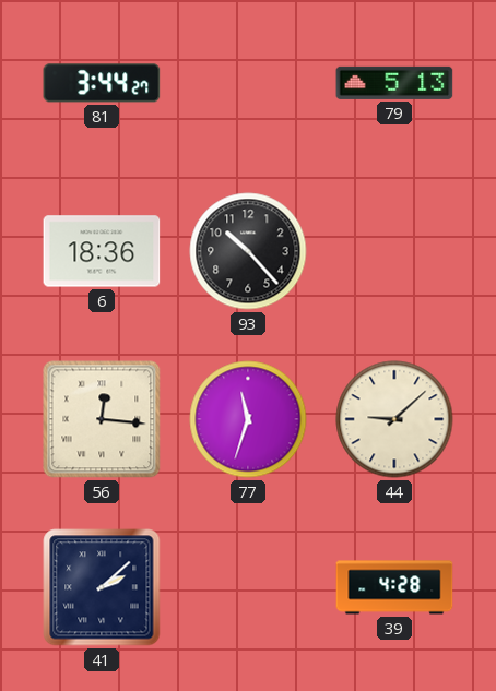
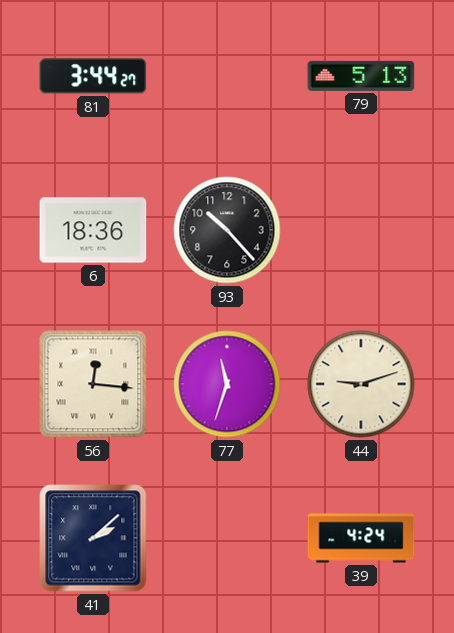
44: 9:08 -> 9:12 (361, 384)
39: 4:28 -> 4:24 (361, 538)
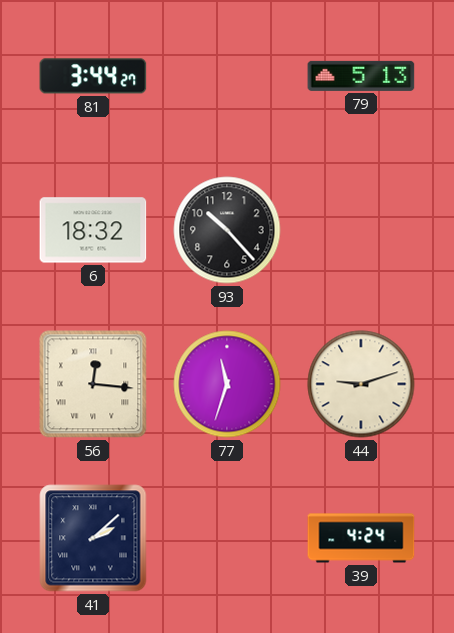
6: 18:36 -> 18:32 (93, 230)
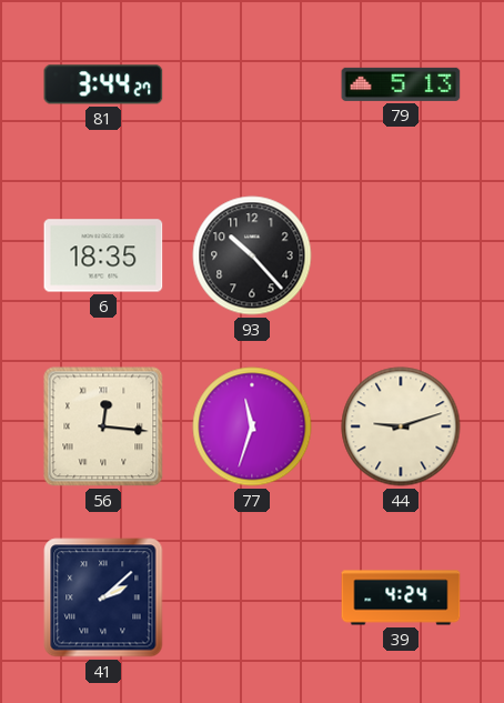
6: 18:32 -> 18:35 (103, 255)
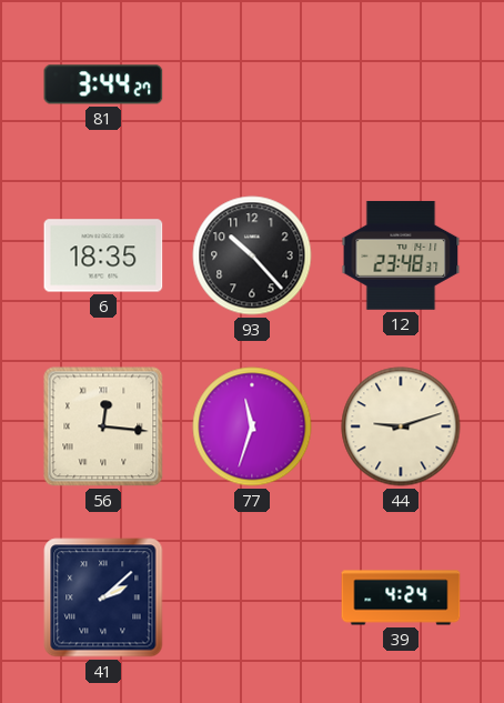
79: 5:13 -> none (401, 84)
12: none -> 23:48 (401, 255)
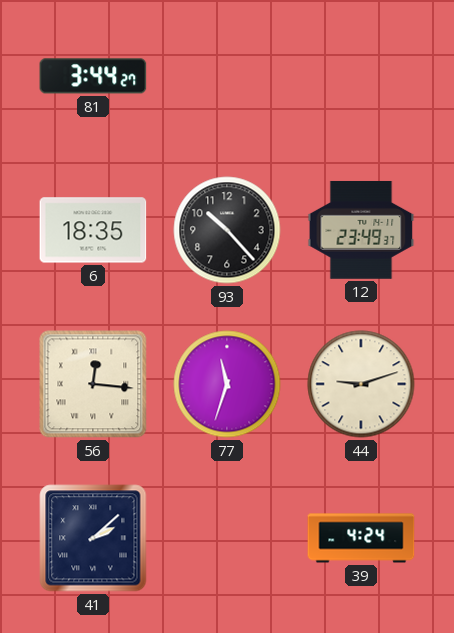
12: 23:48 -> 23:49 (361, 230)
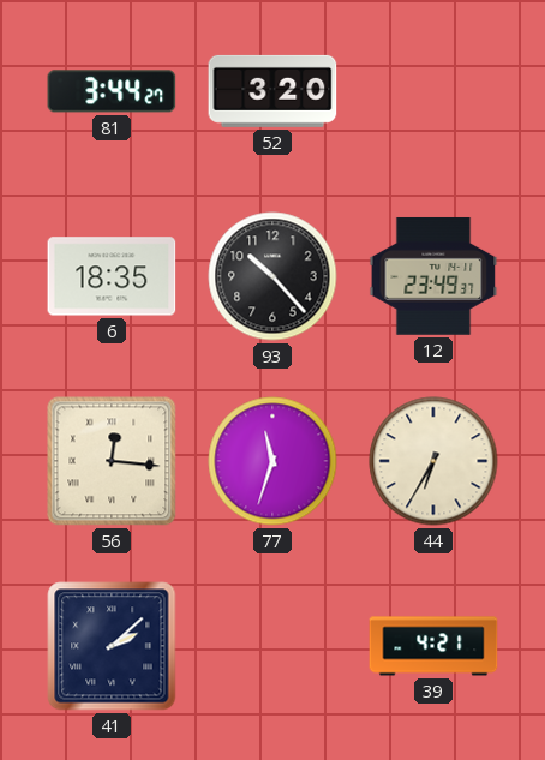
52: none -> 3:20 (272, 91)
44: 9:12 -> 6:35 (433, 461)
39: 4:24 -> 4:21 (433, 646)
